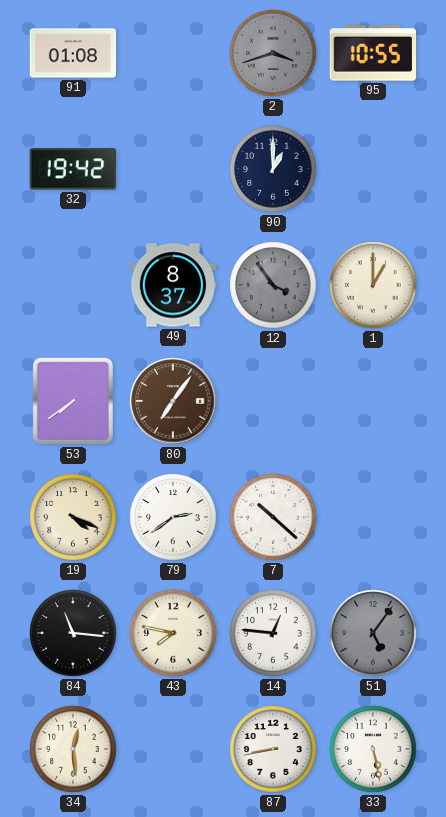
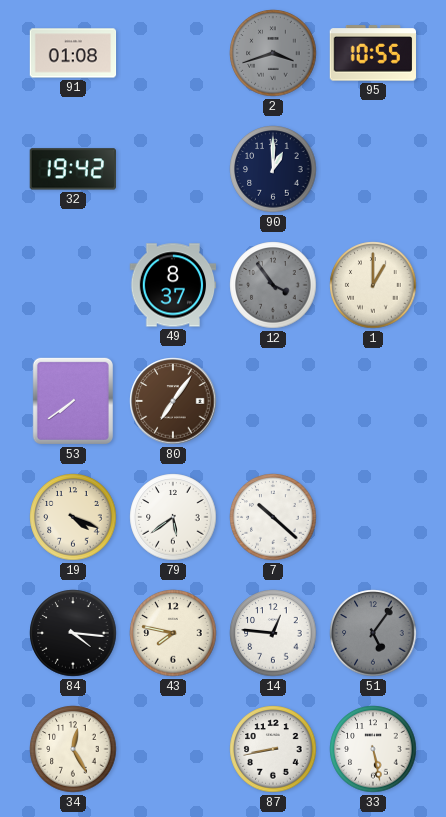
79: 2:39 -> 5:39 (173, 517)
84: 11:16 -> 4:16 (73, 633)
34: 12:29 -> 12:25 (73, 749)
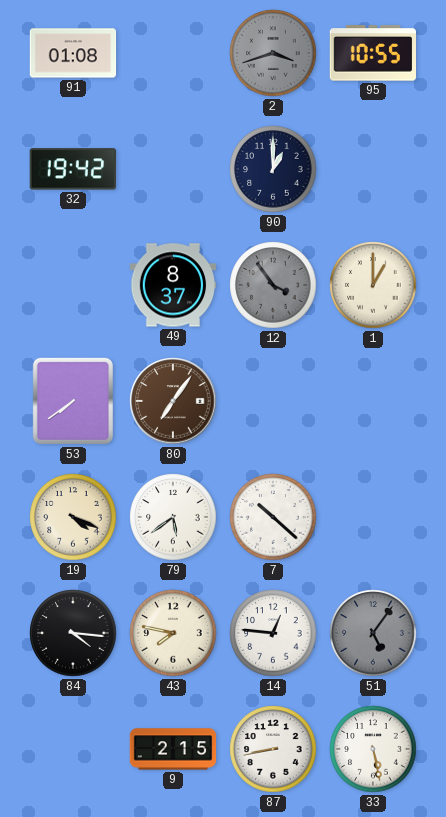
34: 12:25 -> none (73, 749)
9: none -> 2:15 (173, 749)
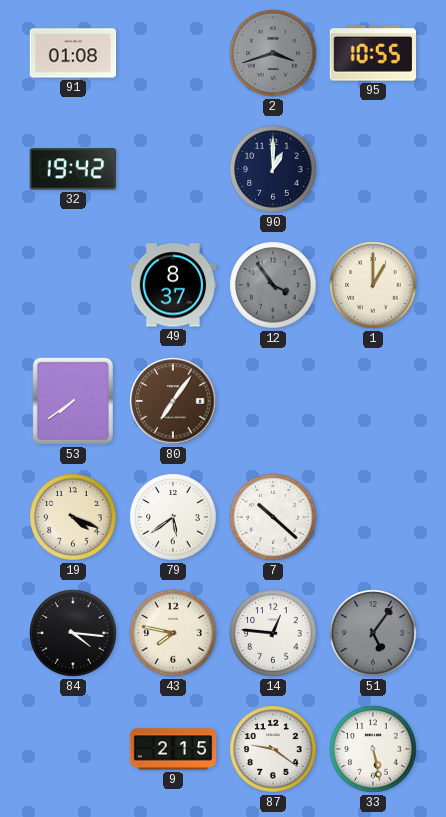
87: 8:43 -> 9:21 (273, 749)
